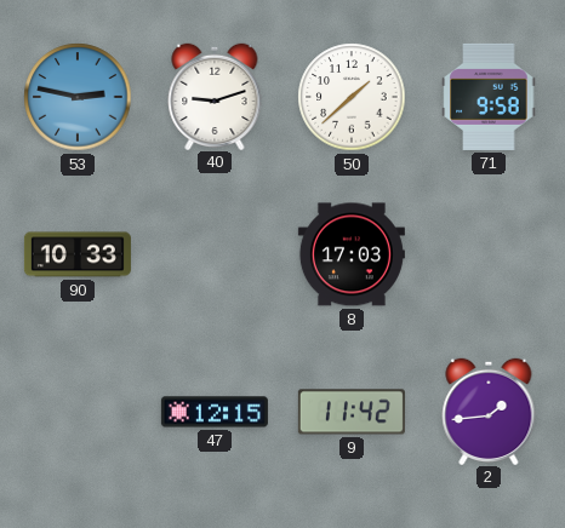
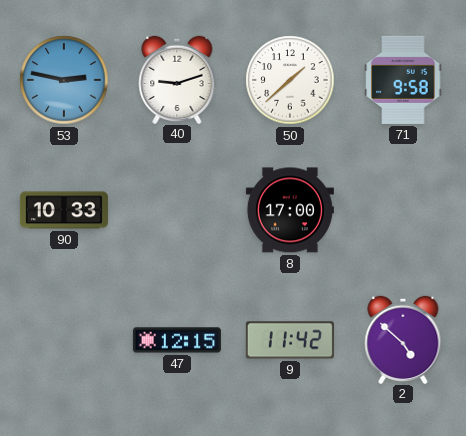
8: 17:03 -> 17:00 (290, 210)
2: 1:44 -> 4:52 (403, 339)
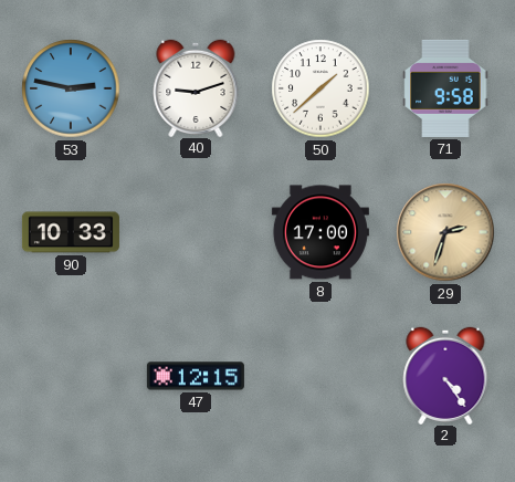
29: none -> 2:33 (445, 232)
9: 11:42 -> none (290, 340)
2: 4:52 -> 4:24 (445, 375)
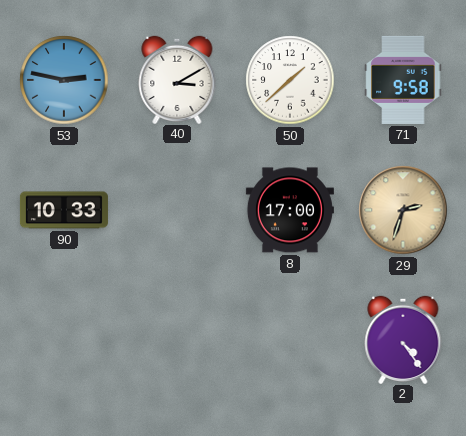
40: 9:12 -> 3:10 (177, 79)
47: 12:15 -> none (196, 376)
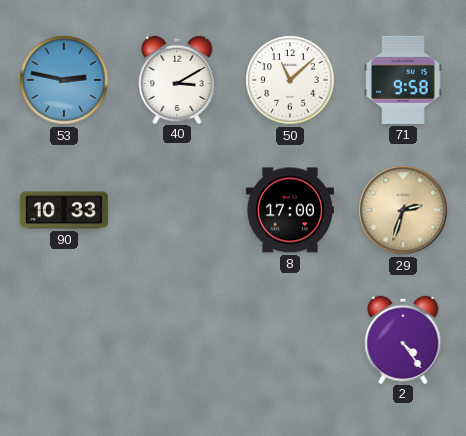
50: 1:38 -> 11:08 (290, 80)
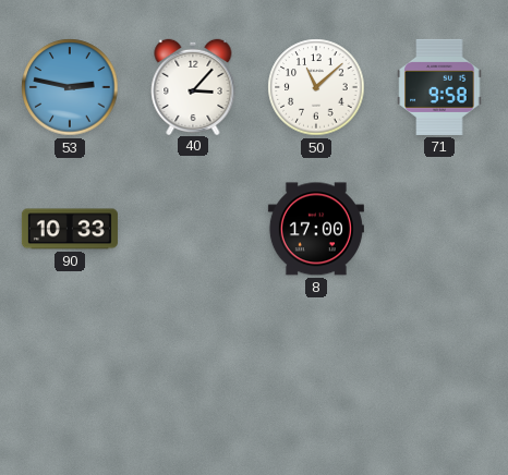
40: 3:10 -> 3:07 (193, 86)
29: 2:33 -> none (403, 210)
2: 4:24 -> none (403, 339)
